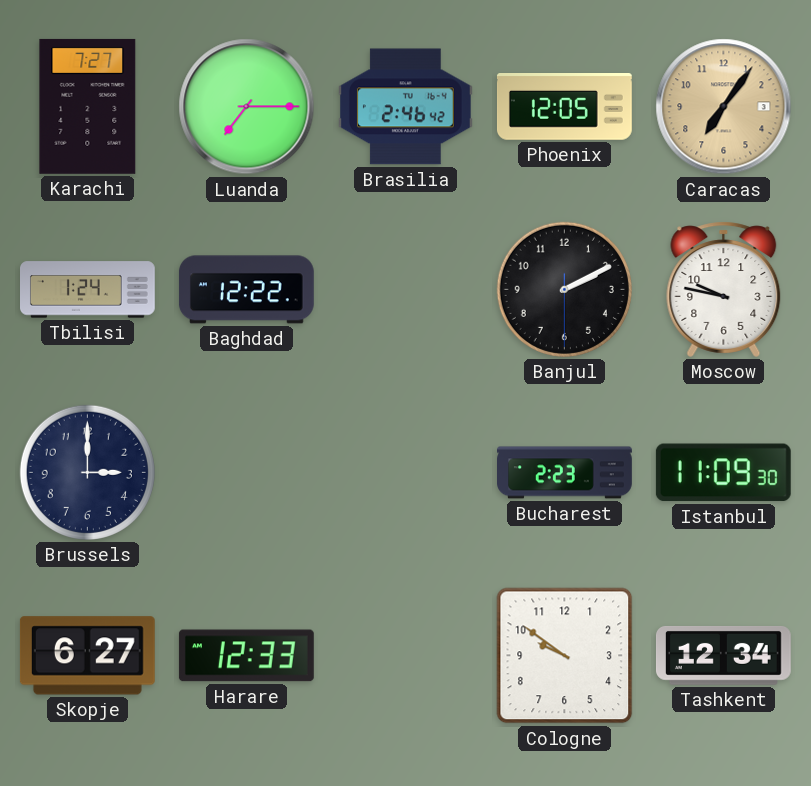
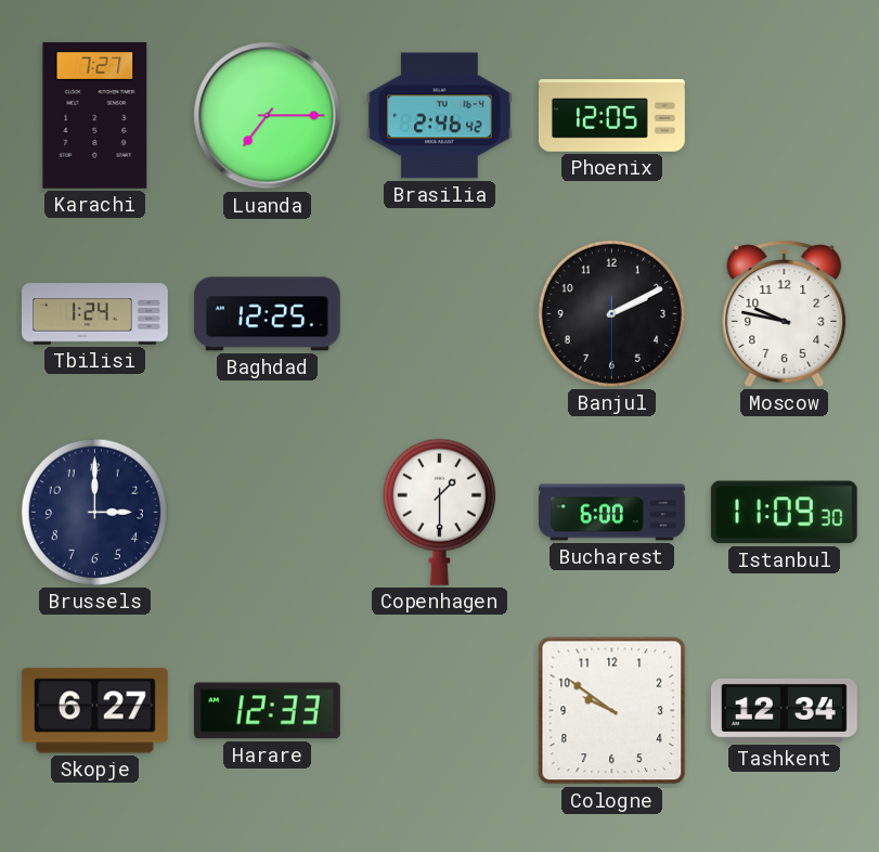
Caracas: 7:06 -> none (724, 107)
Baghdad: 12:22 -> 12:25 (267, 314)
Copenhagen: none -> 1:30 (439, 512)
Bucharest: 2:23 -> 6:00 (612, 513)
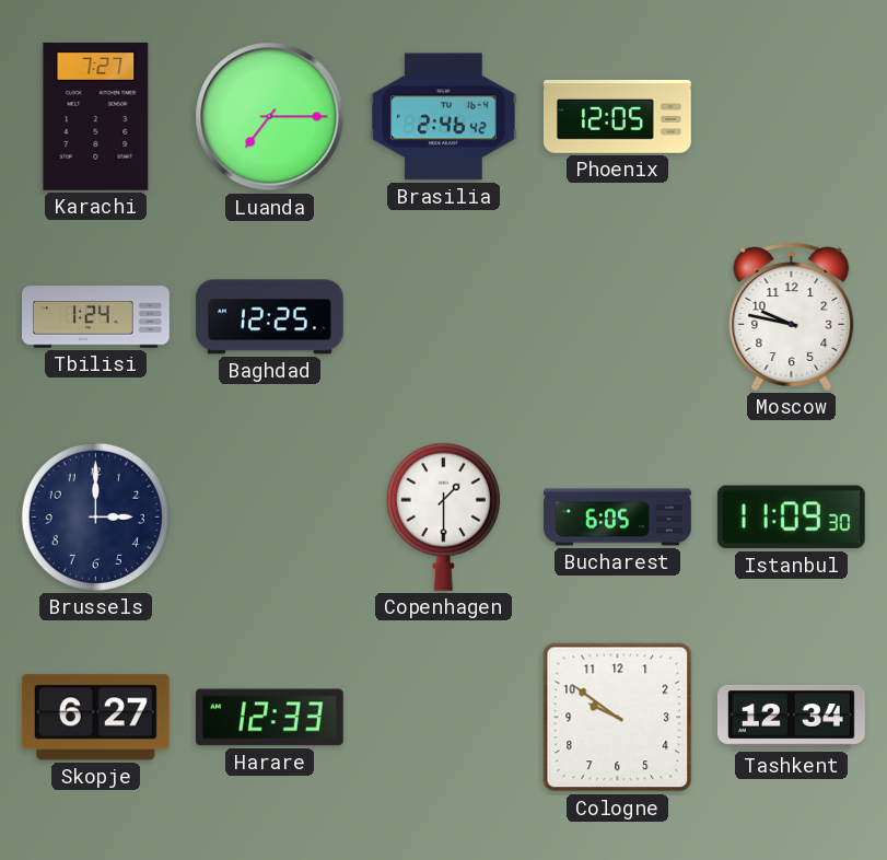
Banjul: 2:10 -> none (611, 313)
Bucharest: 6:00 -> 6:05 (618, 518)
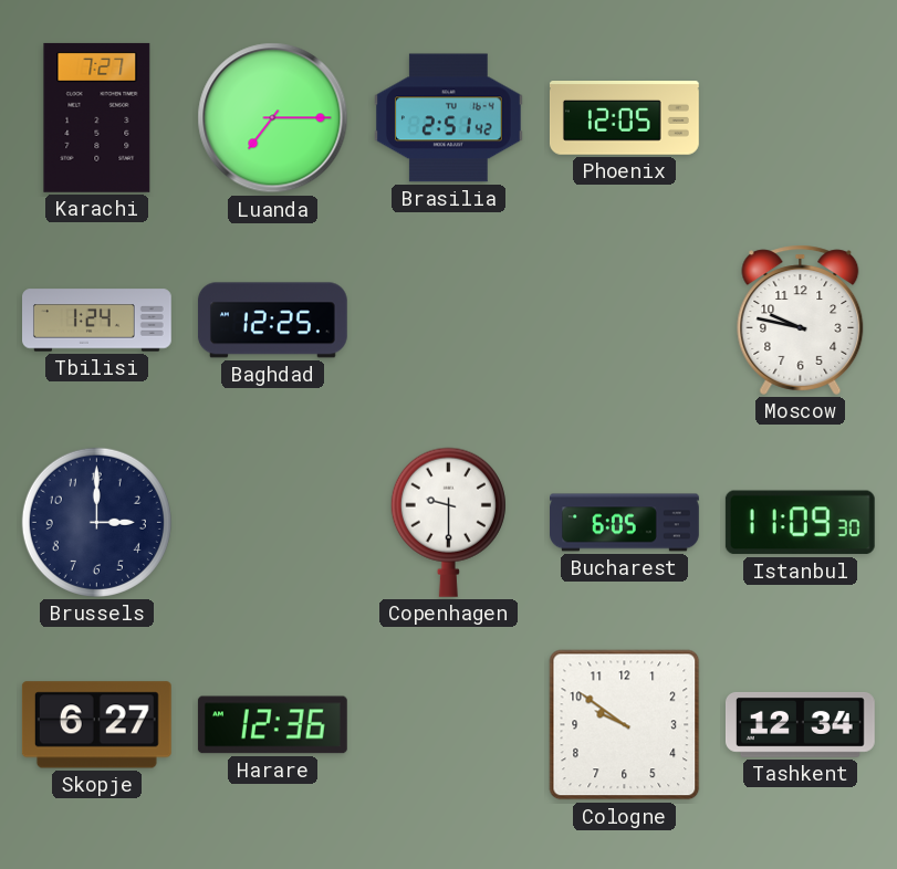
Brasilia: 2:46 -> 2:51 (448, 118)
Copenhagen: 1:30 -> 9:30 (448, 522)
Harare: 12:33 -> 12:36 (272, 725)
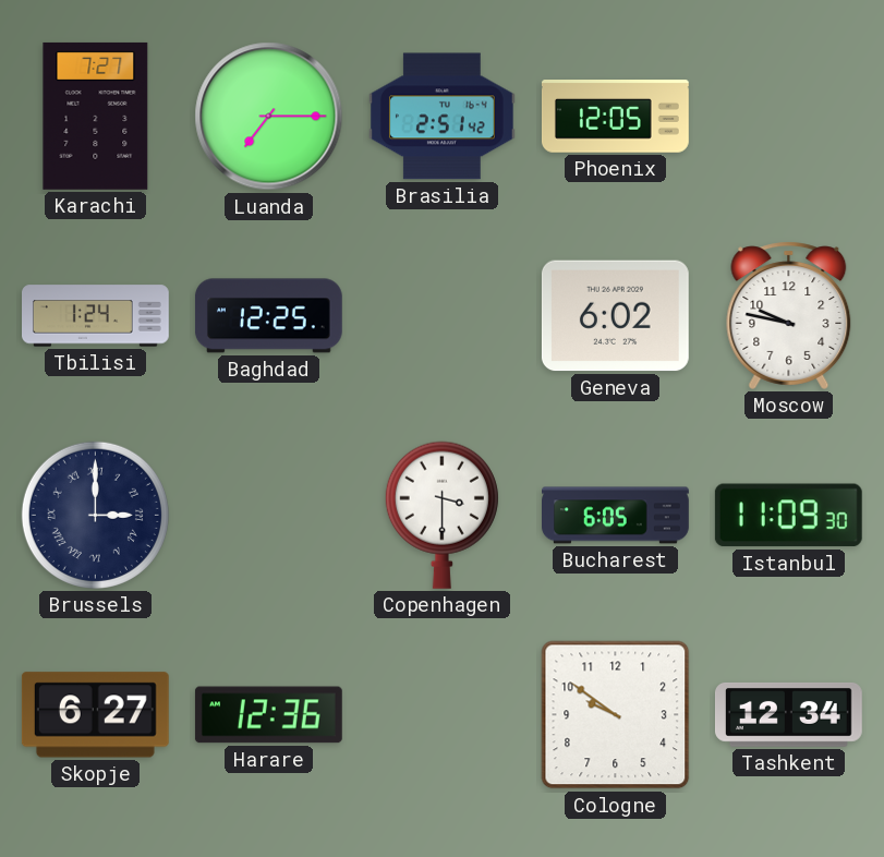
Geneva: none -> 6:02 (615, 316)
Brussels numerals: Arabic -> Roman (95, 515)
Copenhagen: 9:30 -> 3:30 (441, 515)
